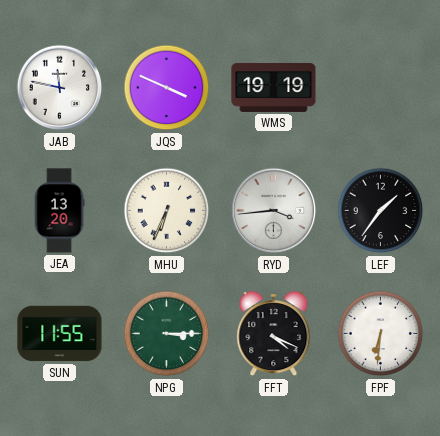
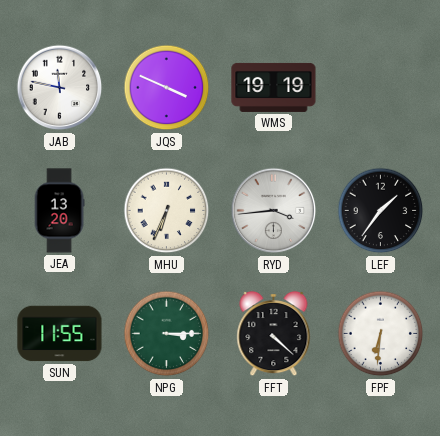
FFT: 4:19 -> 4:22 (274, 334)
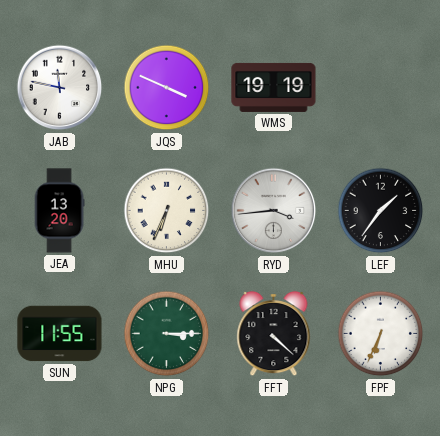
FPF: 6:31 -> 6:34 (381, 334)
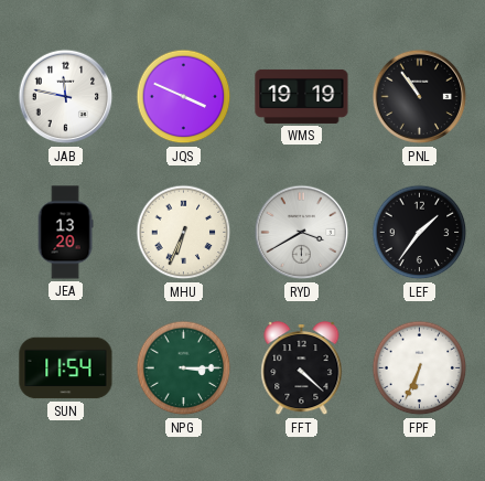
PNL: none -> 10:54 (420, 97)
RYD: 3:44 -> 3:40 (302, 233)
SUN: 11:55 -> 11:54 (66, 368)
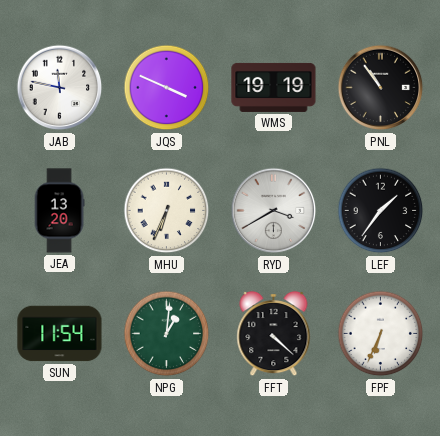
NPG: 3:15 -> 1:01 (167, 334)
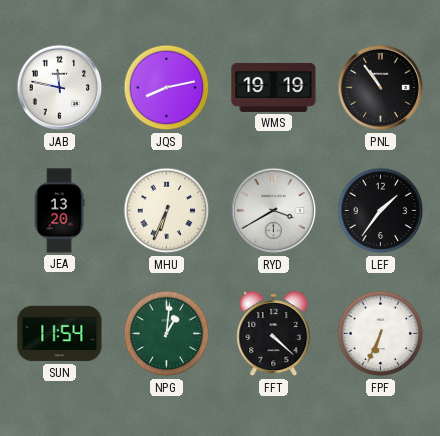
JQS: 3:49 -> 8:13 (167, 88)
